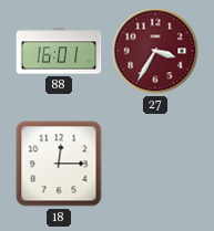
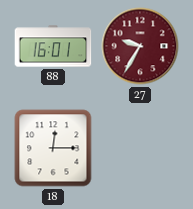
27: 3:35 -> 9:35 (140, 46)
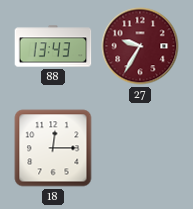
88: 16:01 -> 13:43 (53, 46)
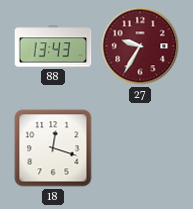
18: 12:15 -> 12:18 (53, 148)
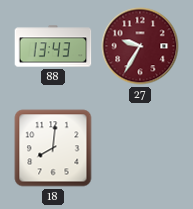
18: 12:18 -> 8:01 (53, 148)
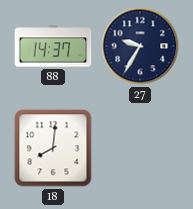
88: 13:43 -> 14:37 (53, 46)
27 dial: burgundy -> navy (140, 46)
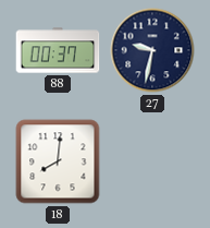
88: 14:37 -> 00:37 (58, 50)
27: 9:35 -> 9:32 (152, 50)
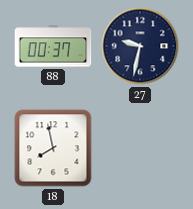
18: 8:01 -> 7:58 (53, 148)
